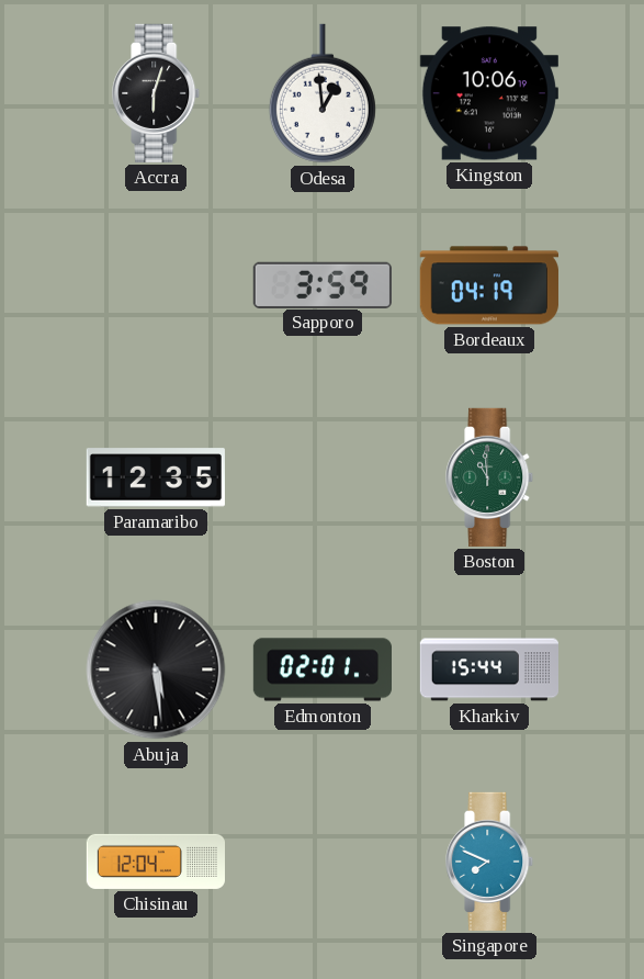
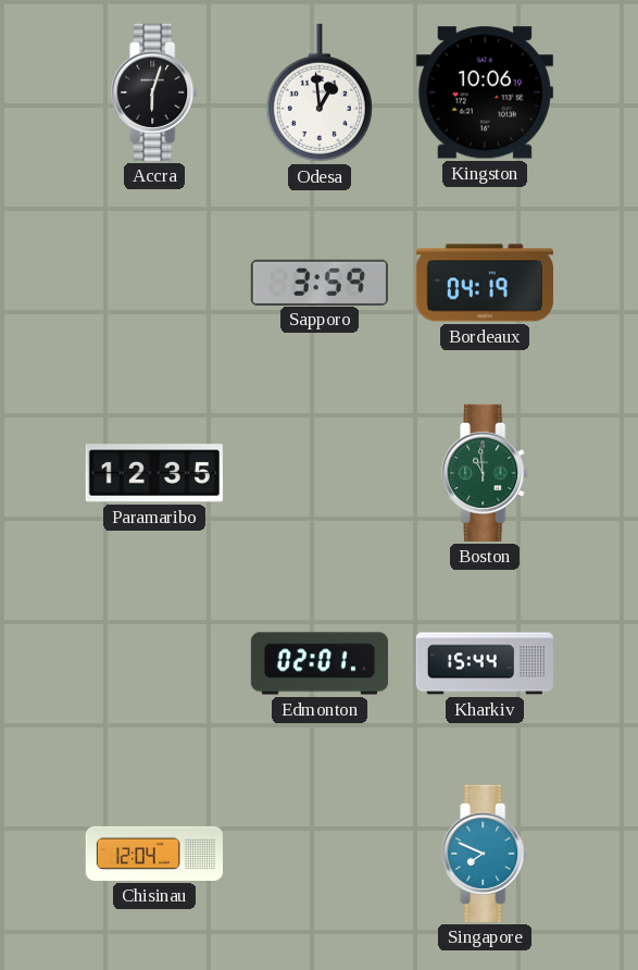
Abuja: 5:29 -> none (156, 669)
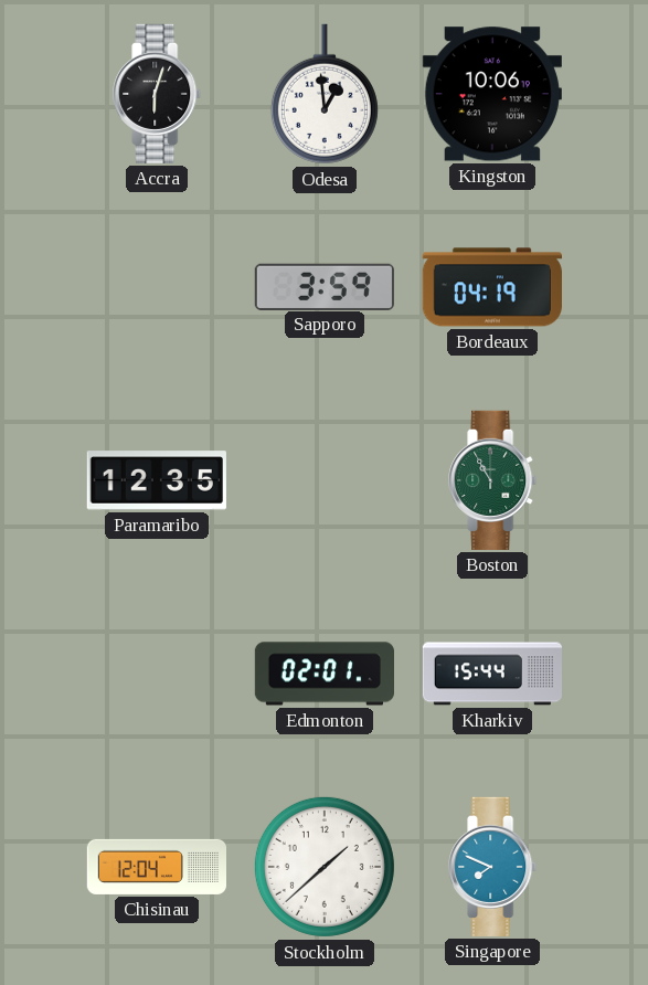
Boston: 10:59 -> 10:55 (493, 480)
Stockholm: none -> 1:38 (325, 867)
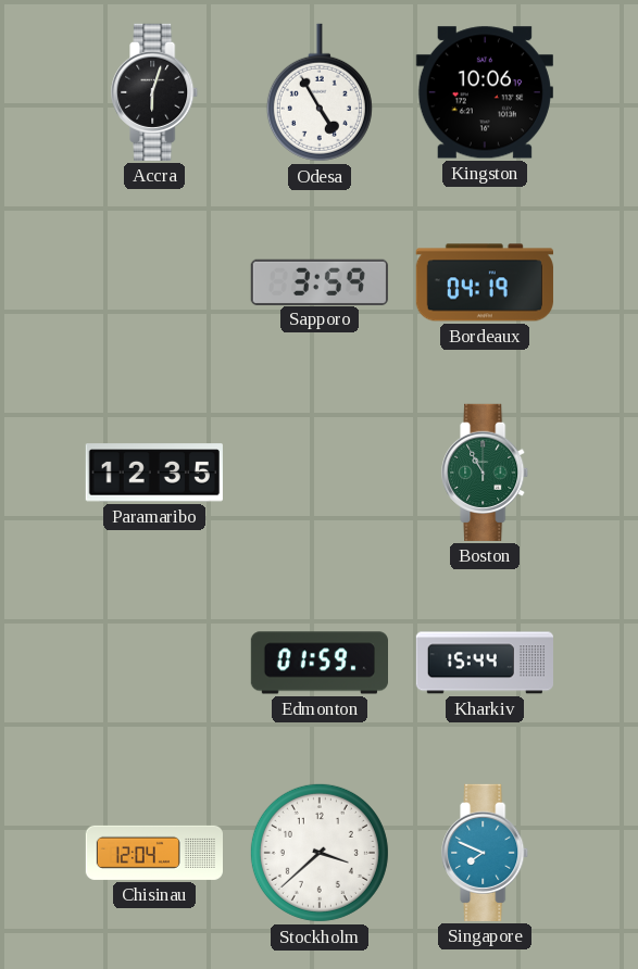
Odesa: 12:59 -> 4:55 (320, 92)
Edmonton: 02:01 -> 01:59 (318, 663)
Stockholm: 1:38 -> 3:38 (320, 853)
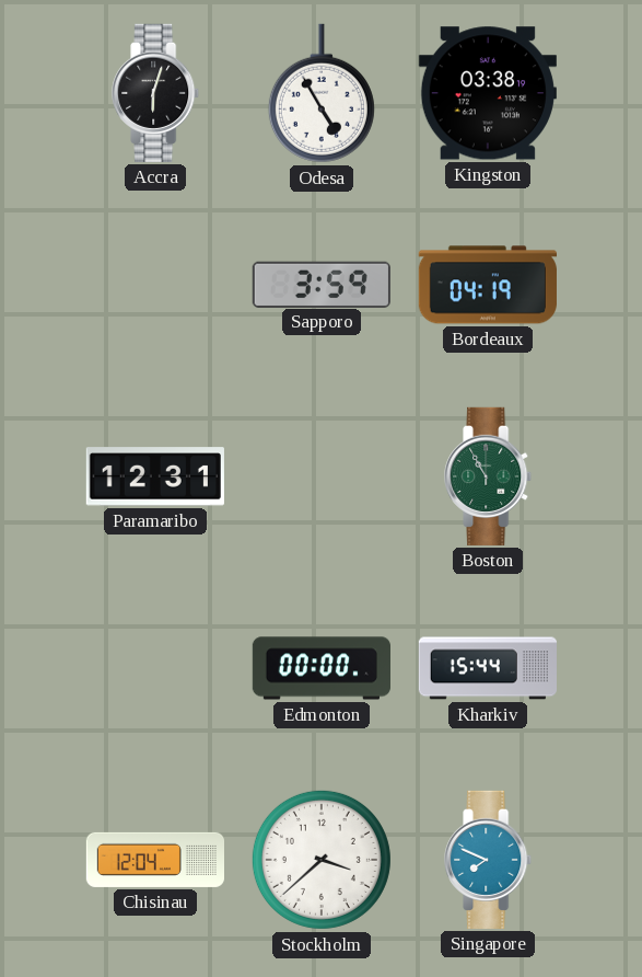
Kingston: 10:06 -> 03:38 (488, 93)
Paramaribo: 12:35 -> 12:31 (155, 476)
Edmonton: 01:59 -> 00:00 (320, 668)
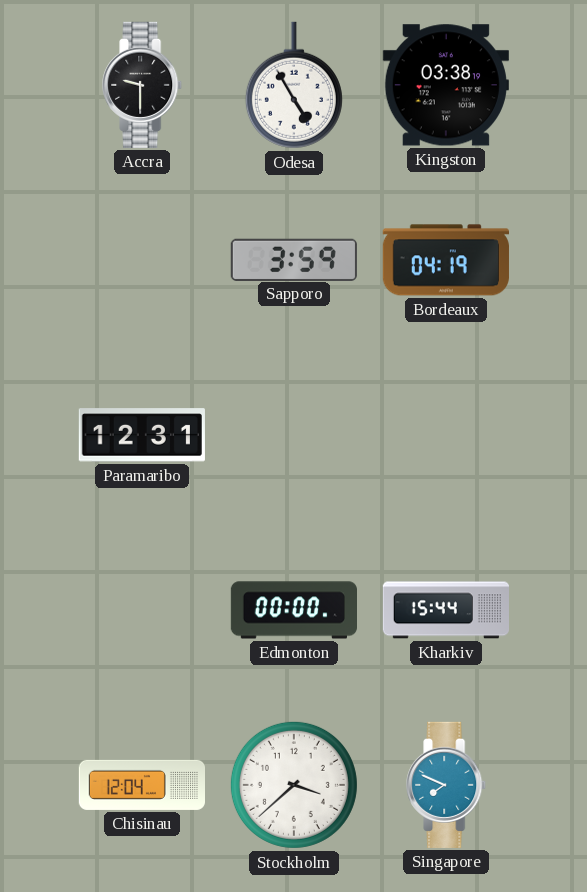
Accra: 6:03 -> 9:30 (143, 85)
Boston: 10:55 -> none (489, 476)
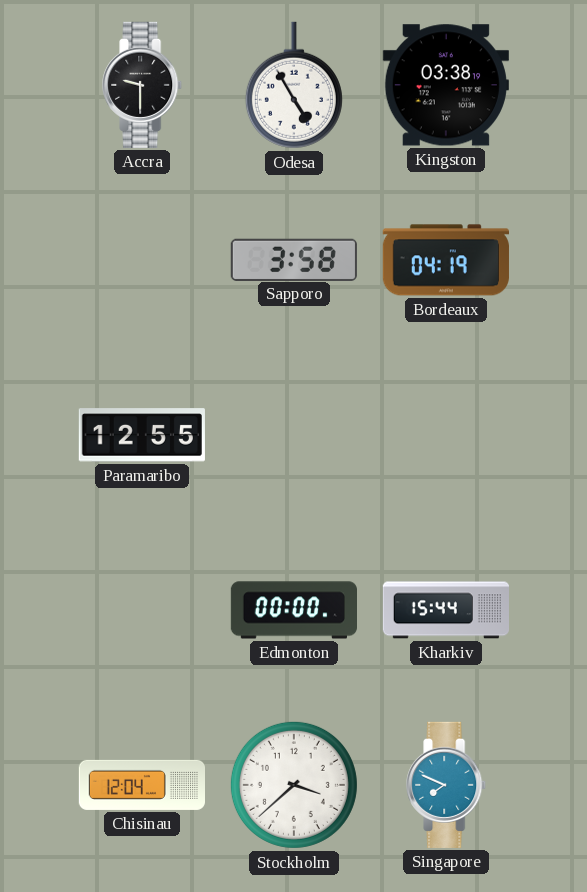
Sapporo: 3:59 -> 3:58 (294, 259)
Paramaribo: 12:31 -> 12:55 (142, 435)
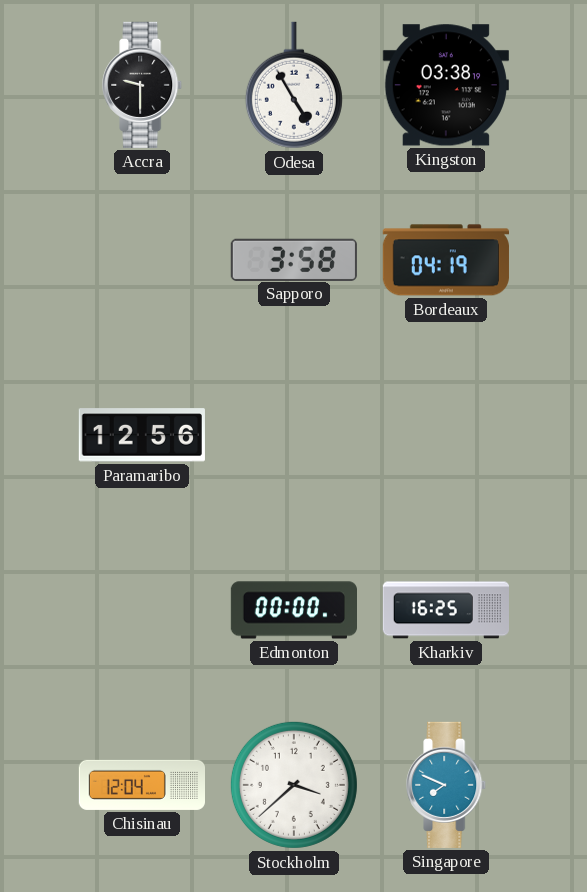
Paramaribo: 12:55 -> 12:56 (142, 435)
Kharkiv: 15:44 -> 16:25 (445, 610)
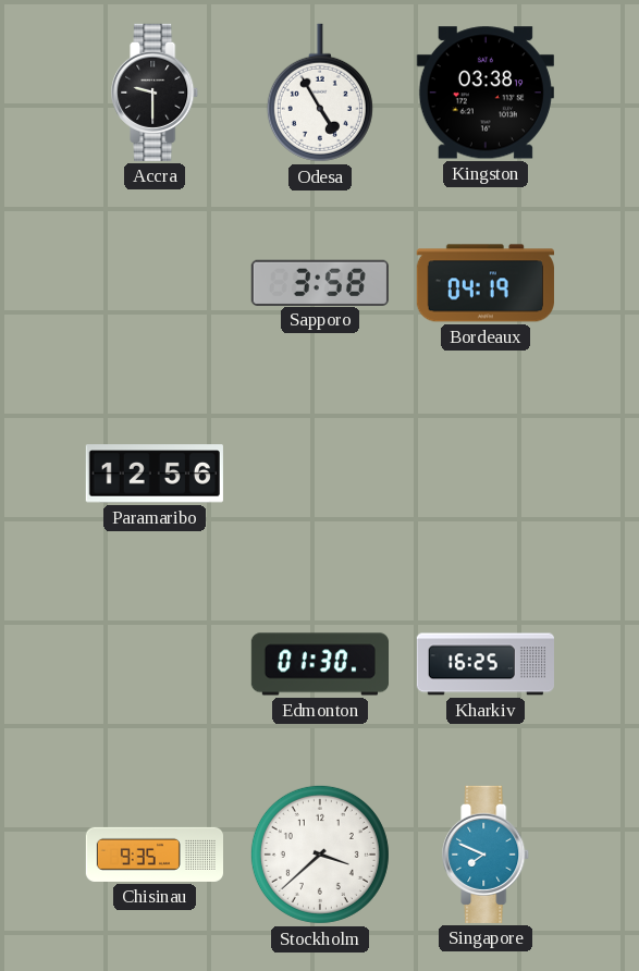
Edmonton: 00:00 -> 01:30 (319, 664)
Chisinau: 12:04 -> 9:35 (153, 855)
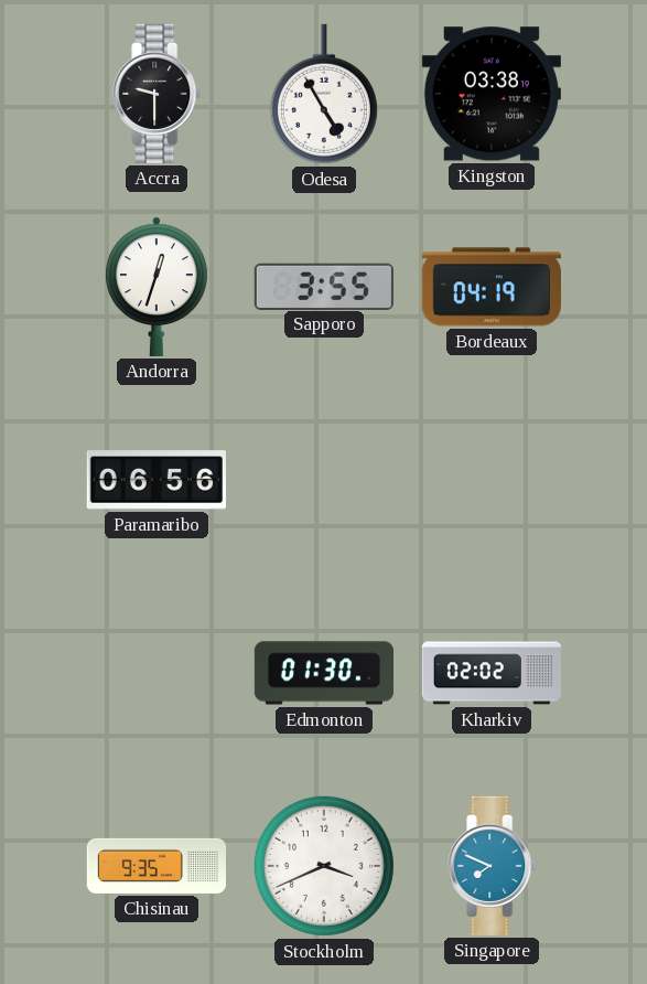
Andorra: none -> 12:33 (158, 287)
Sapporo: 3:58 -> 3:55 (324, 286)
Paramaribo: 12:56 -> 06:56 (157, 480)
Kharkiv: 16:25 -> 02:02 (490, 673)
Stockholm: 3:38 -> 3:41 (324, 866)
